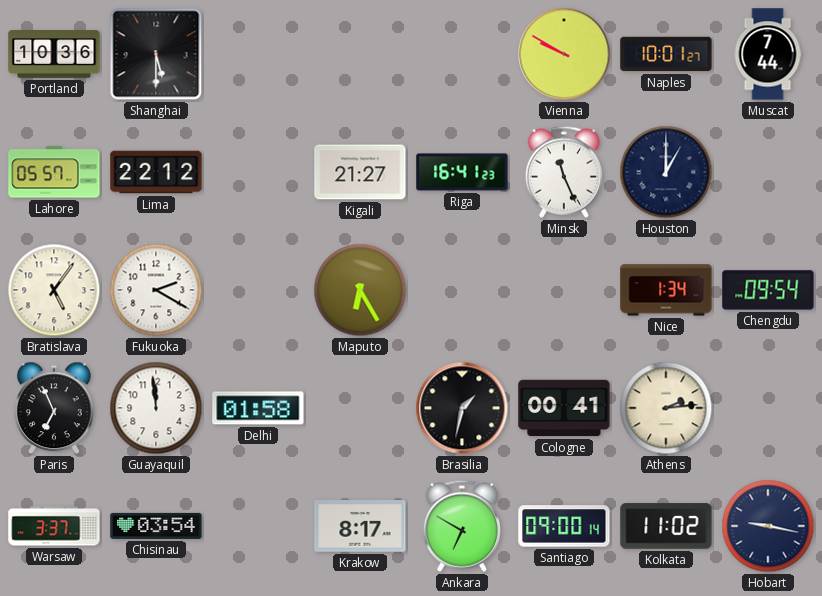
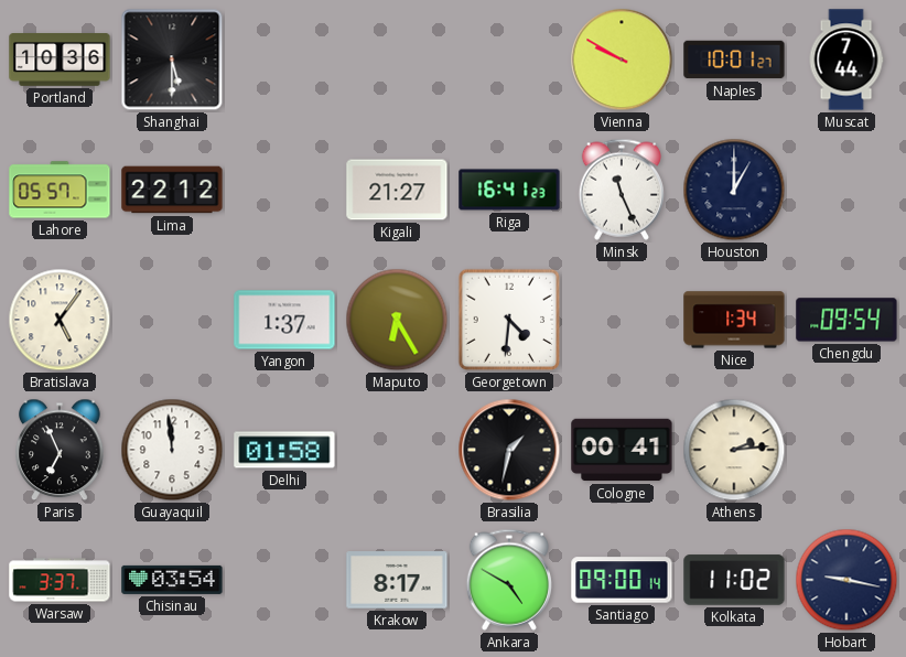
Fukuoka: 2:20 -> none (156, 290)
Yangon: none -> 1:37 (284, 320)
Georgetown: none -> 4:31 (509, 320)
Ankara: 6:50 -> 4:50 (508, 580)
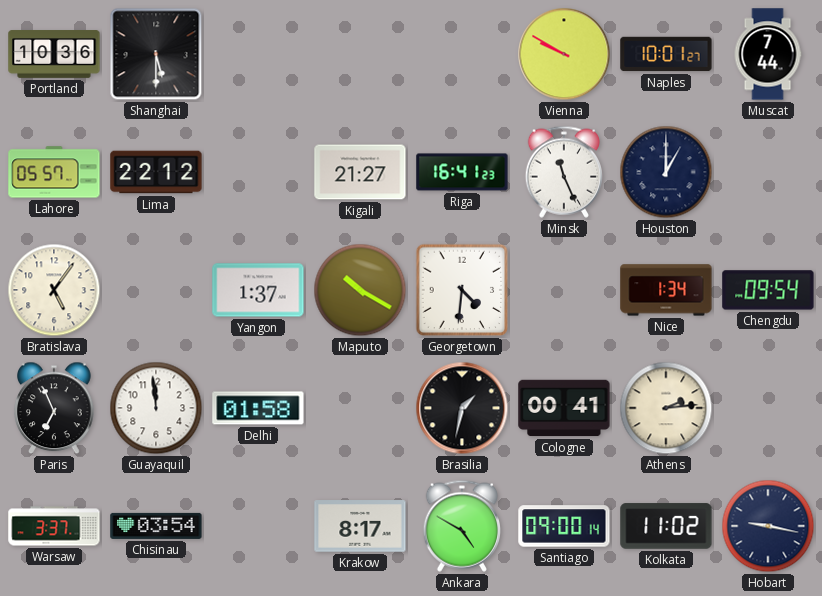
Maputo: 6:25 -> 10:20 (360, 290)
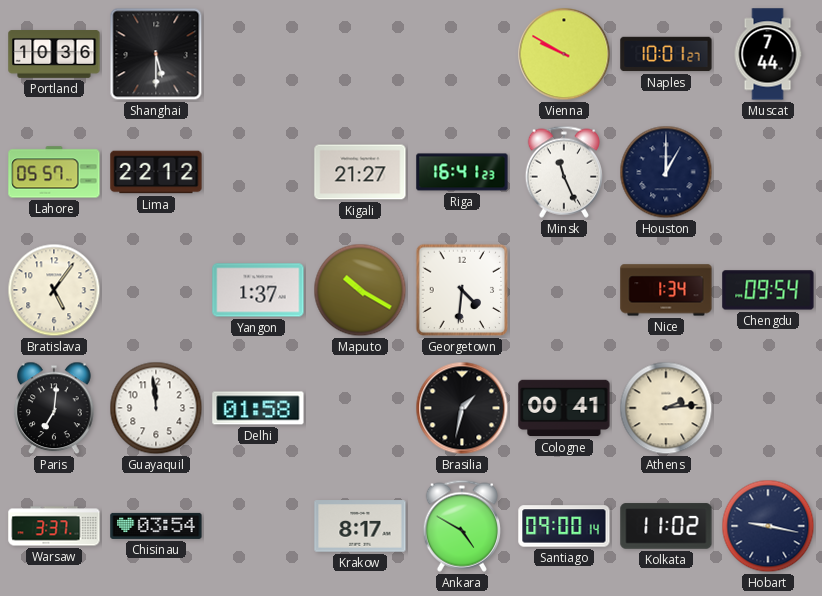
Paris: 6:56 -> 7:01 (54, 408)
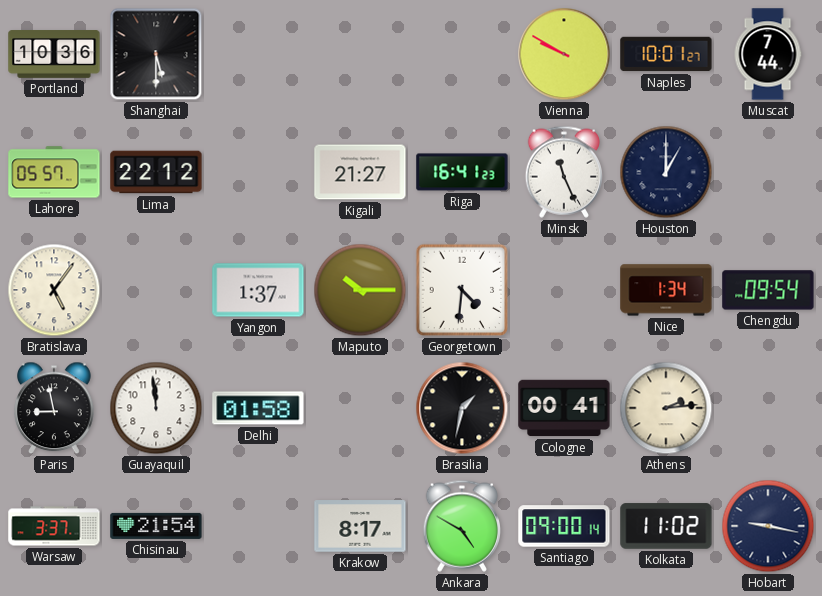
Maputo: 10:20 -> 10:15 (360, 290)
Paris: 7:01 -> 8:58 (54, 408)
Chisinau: 03:54 -> 21:54 (156, 526)
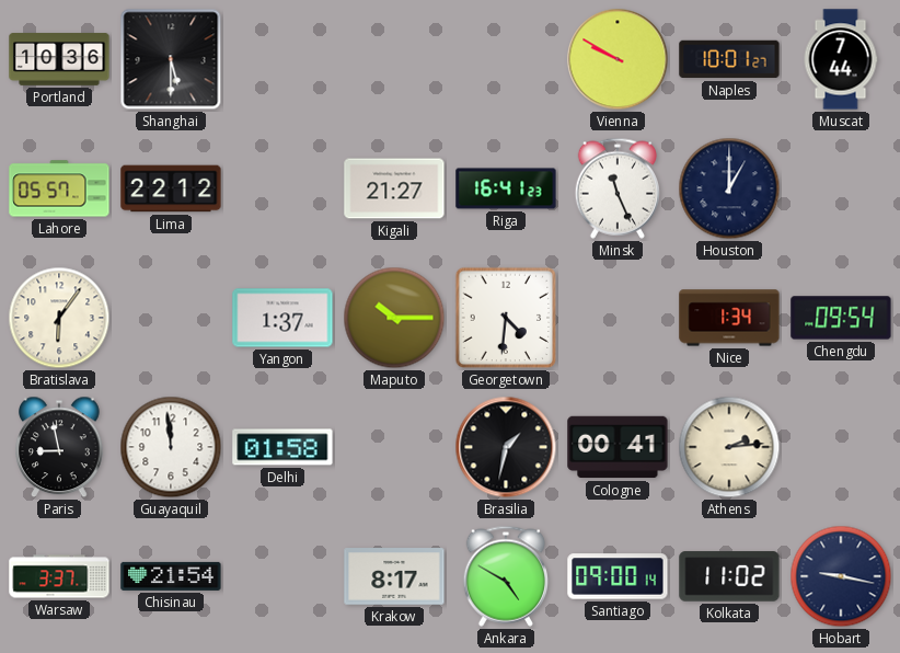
Bratislava: 5:06 -> 6:06 (59, 318)
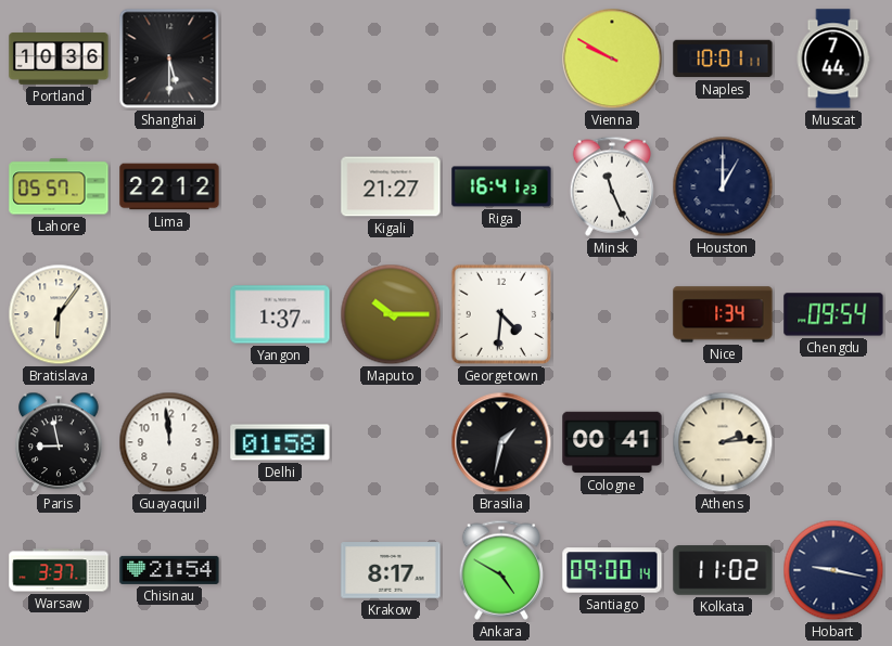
Naples: 10:01:27 -> 10:01:11 (723, 59)
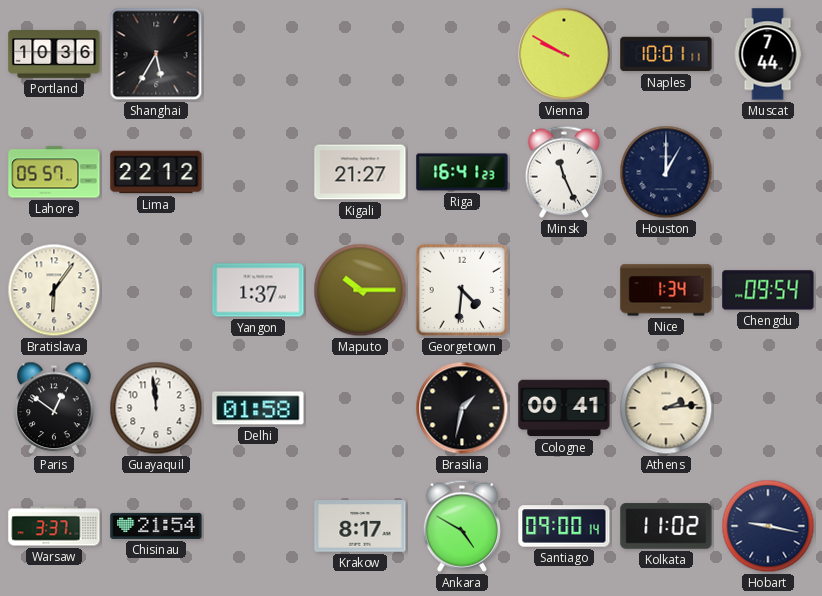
Shanghai: 5:30 -> 5:35 (156, 54)
Paris: 8:58 -> 12:51 (54, 408)
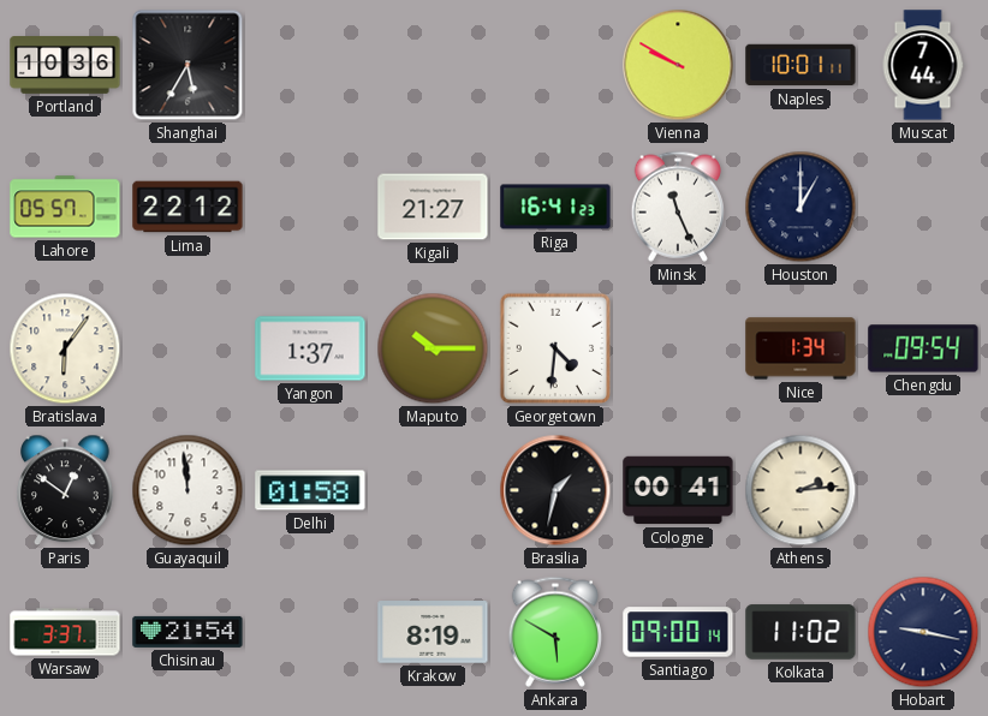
Krakow: 8:17 -> 8:19 (433, 632)
Ankara: 4:50 -> 5:50 (554, 632)
